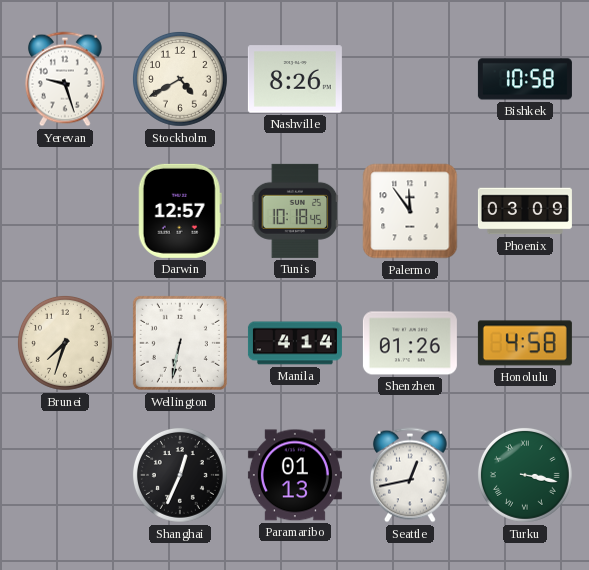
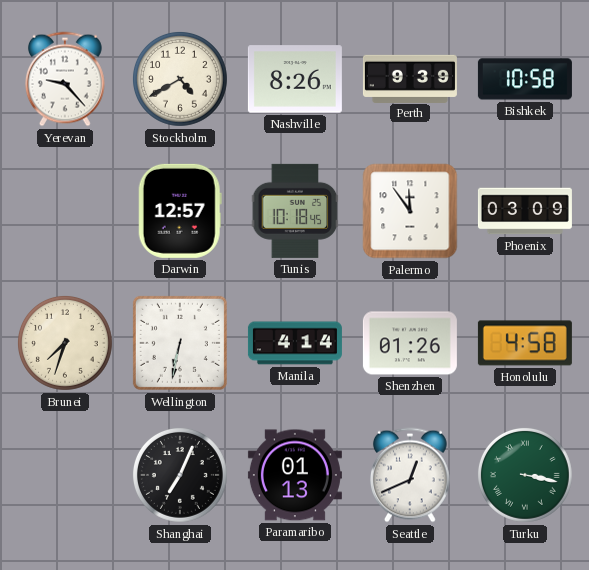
Yerevan: 9:27 -> 9:23 (66, 79)
Perth: none -> 9:39 (410, 78)
Shanghai: 12:34 -> 7:04 (180, 475)
Seattle: 12:43 -> 12:41 (411, 475)
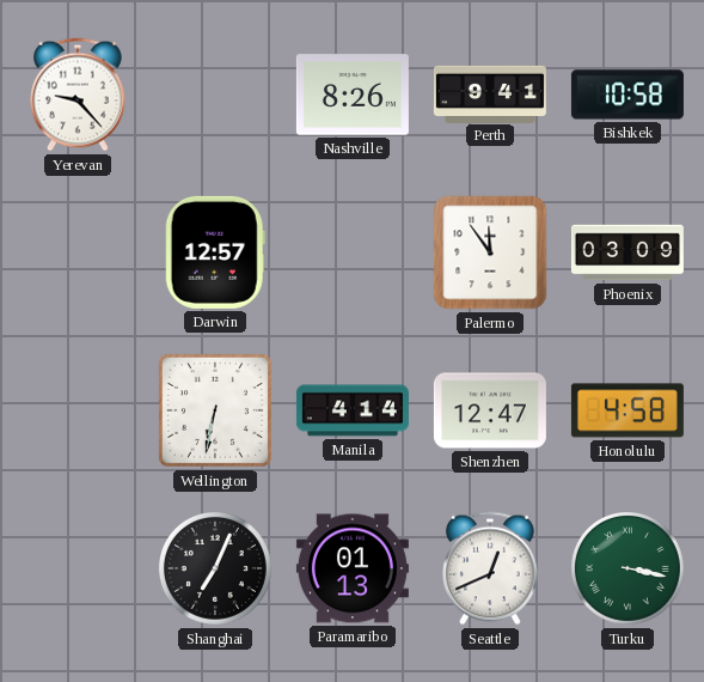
Stockholm: 4:40 -> none (180, 79)
Perth: 9:39 -> 9:41 (490, 93)
Tunis: 10:18 -> none (295, 211)
Brunei: 7:33 -> none (65, 343)
Shenzhen: 01:26 -> 12:47 (490, 410)
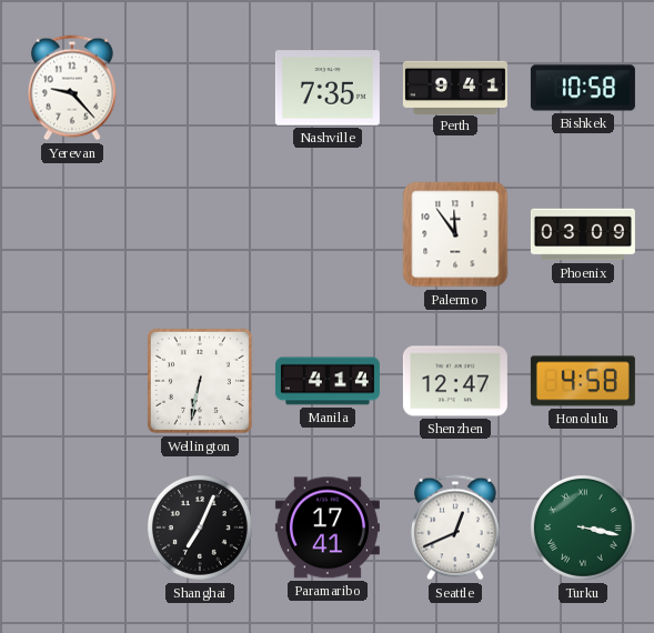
Nashville: 8:26 -> 7:35 (328, 88)
Darwin: 12:57 -> none (215, 252)
Paramaribo: 01:13 -> 17:41 (328, 527)
